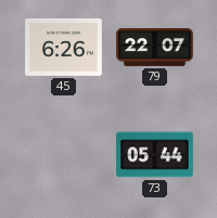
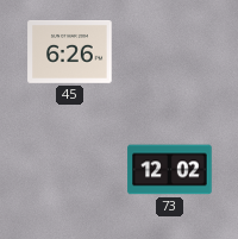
79: 22:07 -> none (155, 47)
73: 05:44 -> 12:02 (170, 170)
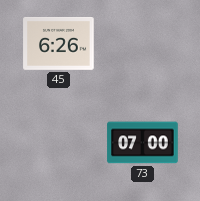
73: 12:02 -> 07:00 (143, 143)
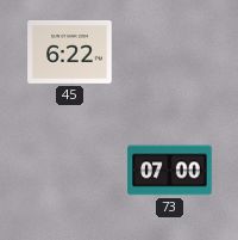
45: 6:26 -> 6:22 (70, 53)
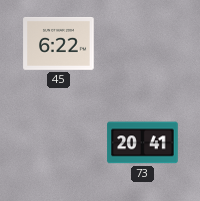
73: 07:00 -> 20:41 (143, 143)
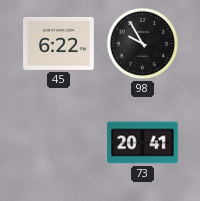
98: none -> 9:55 (142, 43)
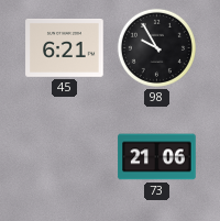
45: 6:22 -> 6:21 (65, 48)
73: 20:41 -> 21:06 (157, 157)
